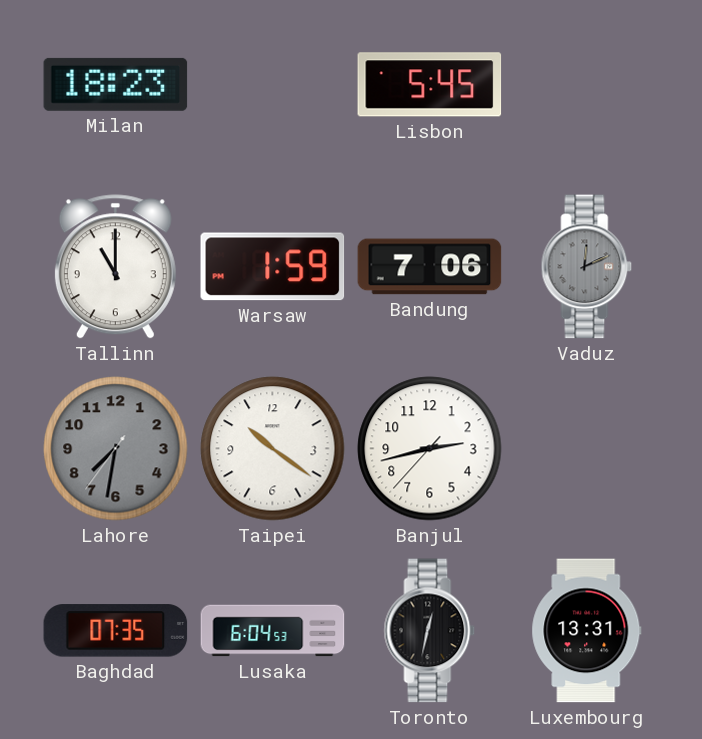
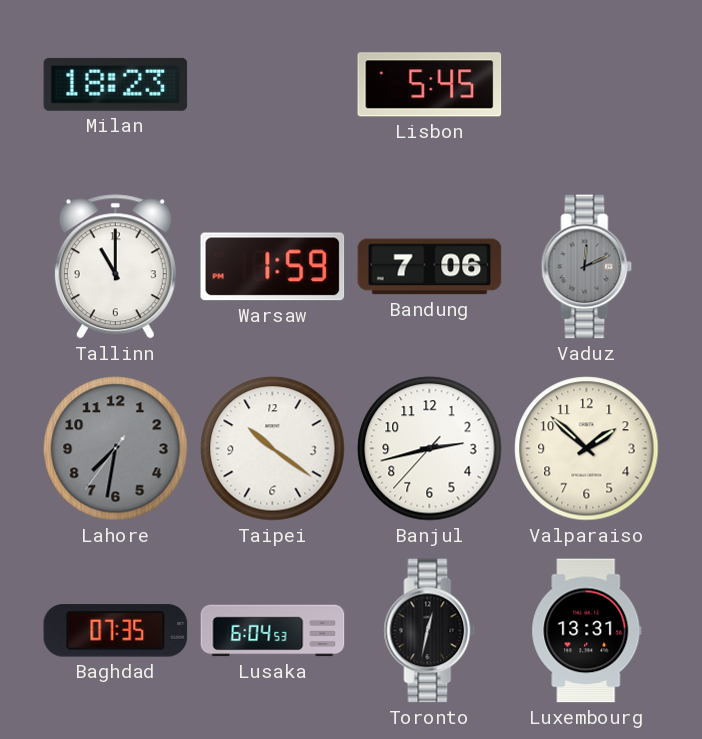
Valparaiso: none -> 1:52 (587, 449)
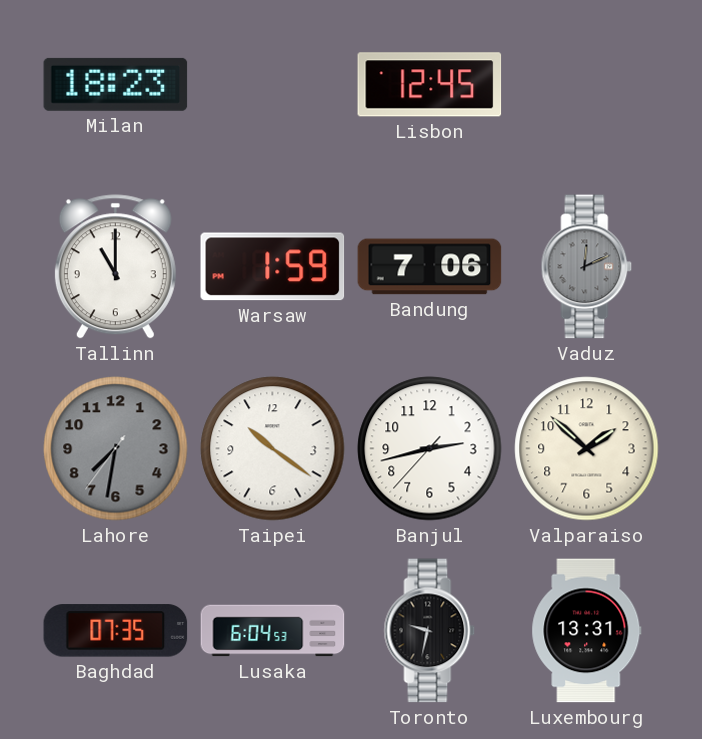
Lisbon: 5:45 -> 12:45 (430, 85)
Toronto: 12:32 -> 9:32 (430, 631)
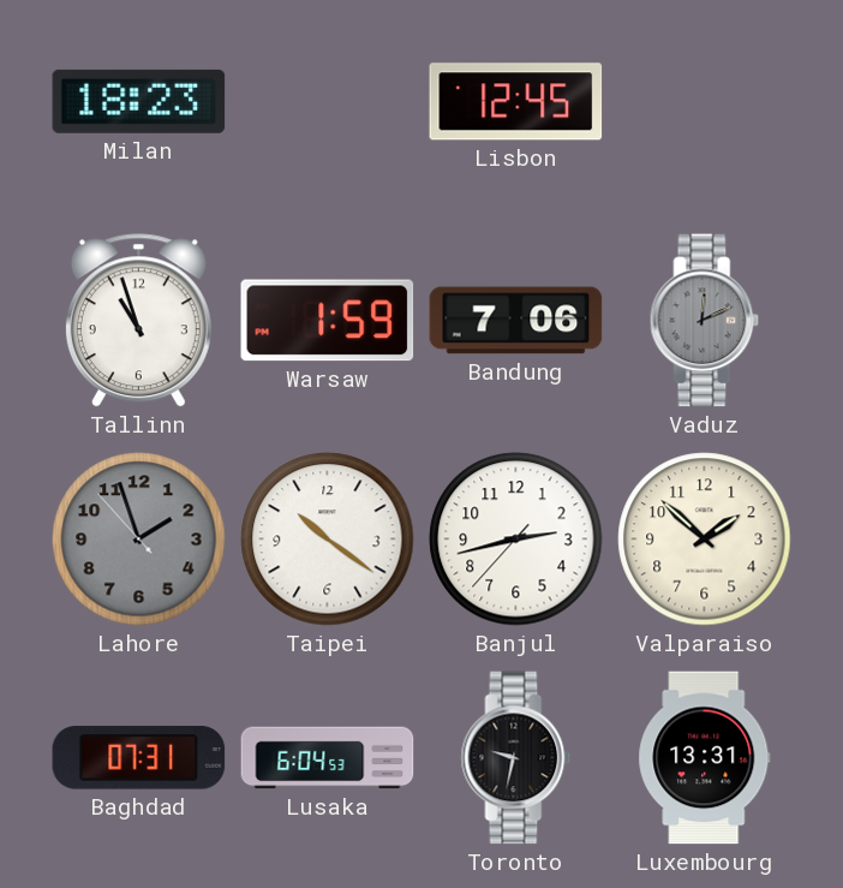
Tallinn: 11:00 -> 10:57 (138, 321)
Lahore: 7:31 -> 1:56 (139, 540)
Baghdad: 07:35 -> 07:31 (139, 758)
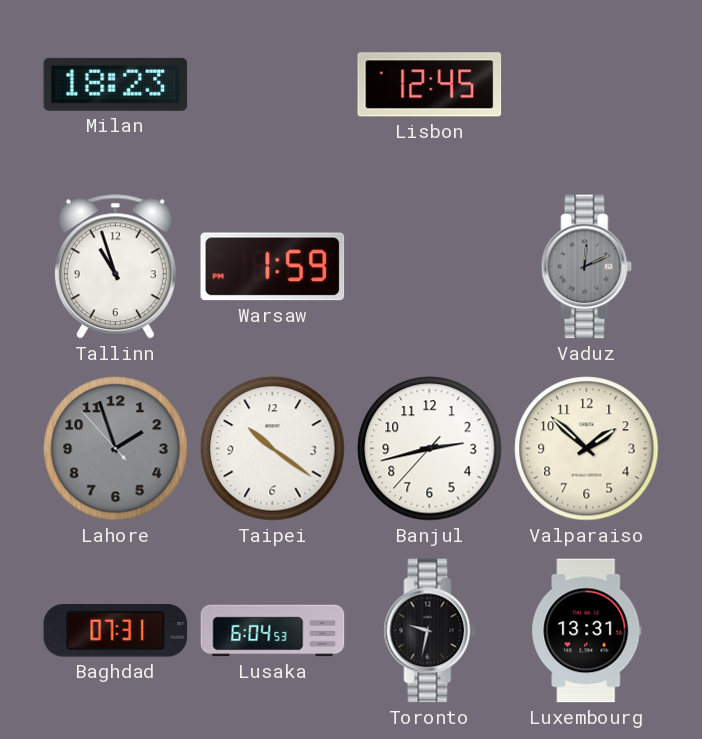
Bandung: 7:06 -> none (516, 321)
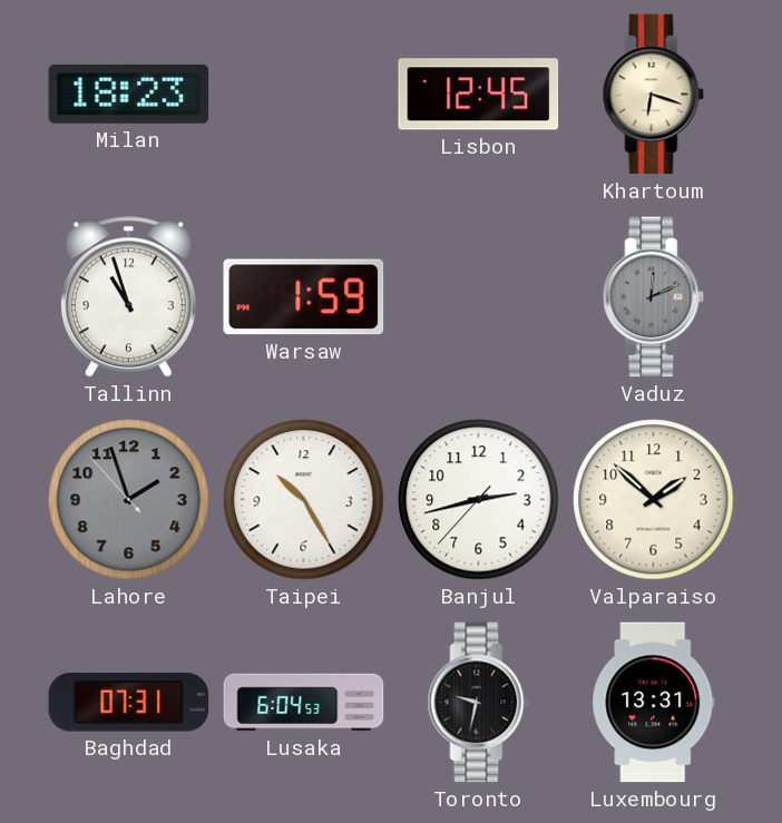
Khartoum: none -> 6:18 (654, 95)
Taipei: 10:21 -> 10:25 (304, 500)
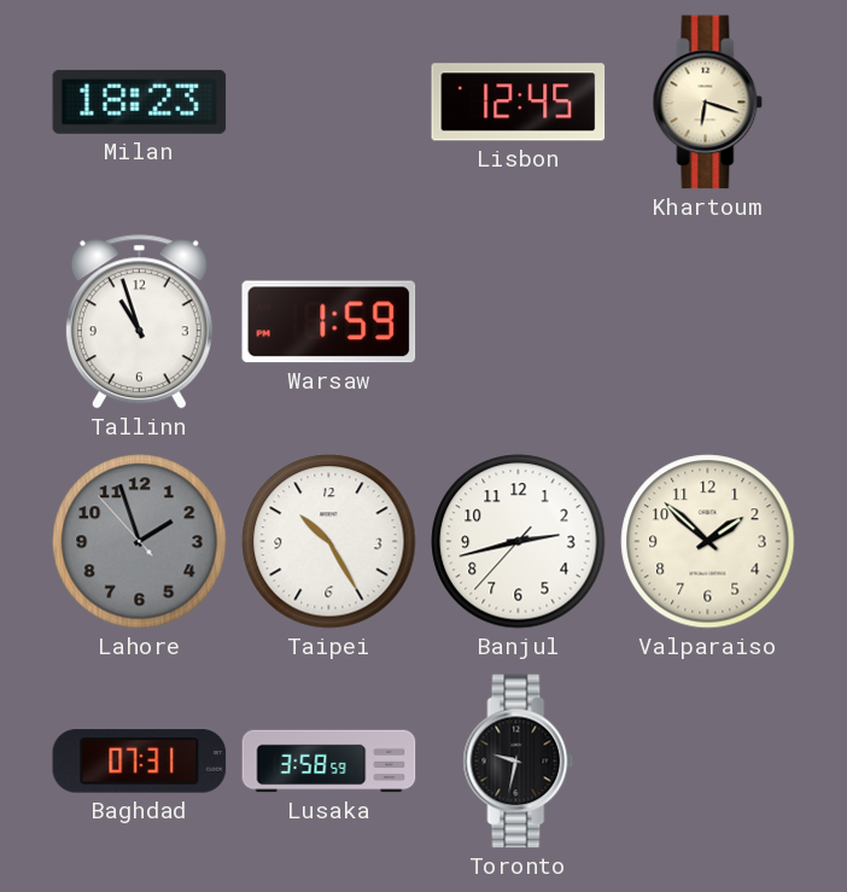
Vaduz: 12:11 -> none (654, 297)
Lusaka: 6:04 -> 3:58 (329, 762)
Luxembourg: 13:31 -> none (654, 703)
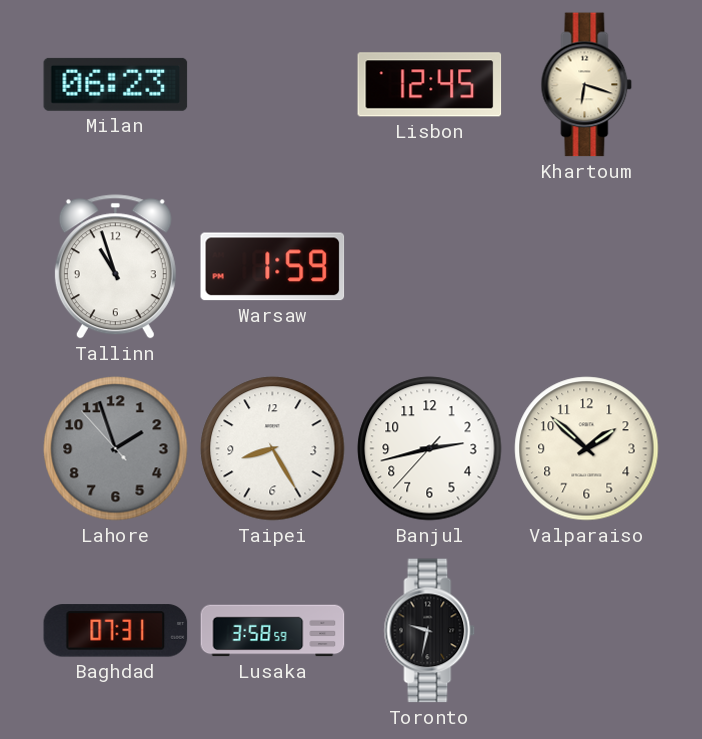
Milan: 18:23 -> 06:23 (116, 84)
Taipei: 10:25 -> 8:25 (273, 449)
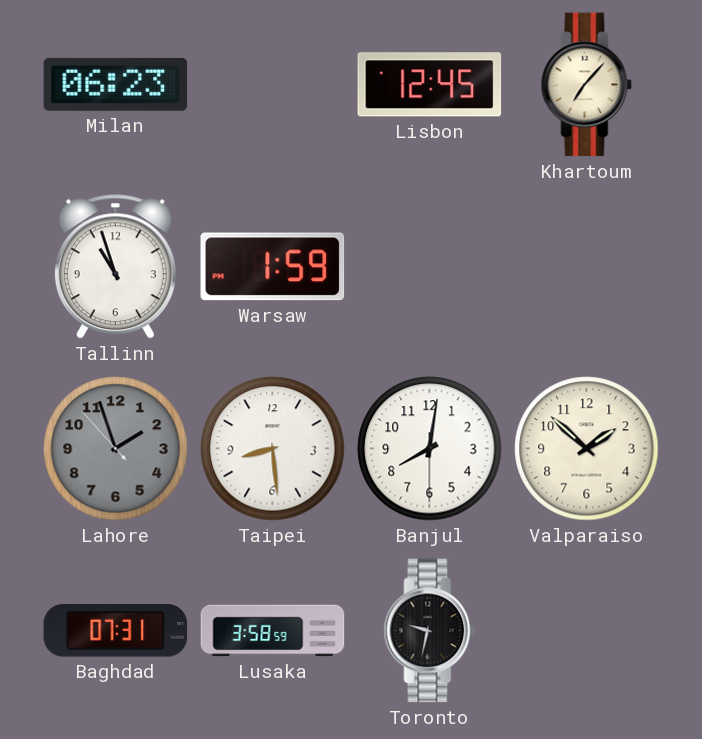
Khartoum: 6:18 -> 7:07 (587, 85)
Taipei: 8:25 -> 8:29 (273, 449)
Banjul: 2:42 -> 8:01 (430, 449)
